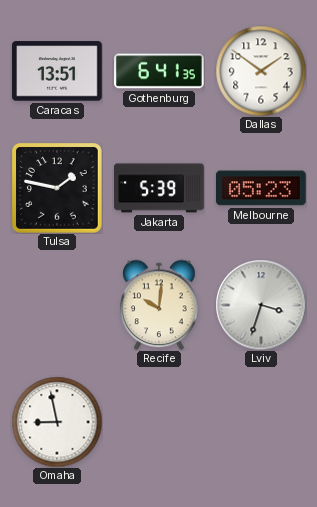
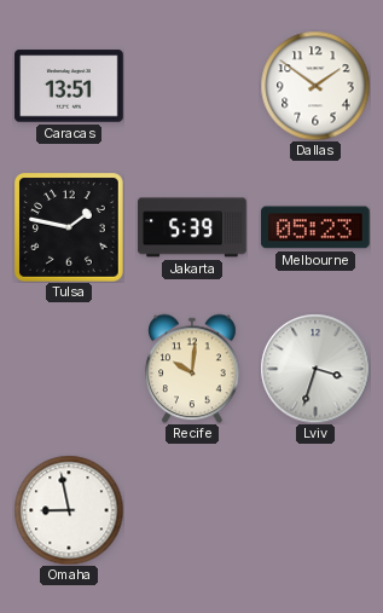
Gothenburg: 6:41 -> none (159, 71)
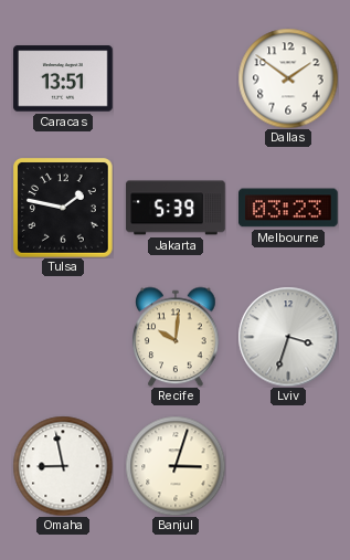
Melbourne: 05:23 -> 03:23 (289, 208)
Banjul: none -> 3:03 (176, 466)
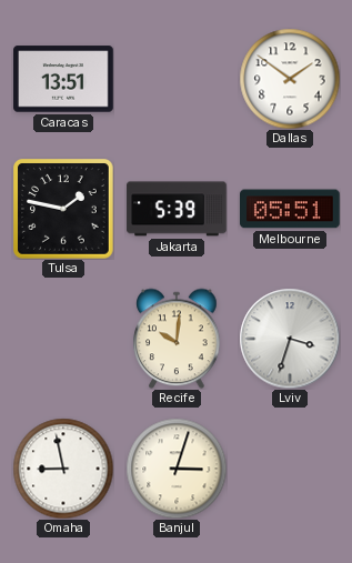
Melbourne: 03:23 -> 05:51 (291, 209)
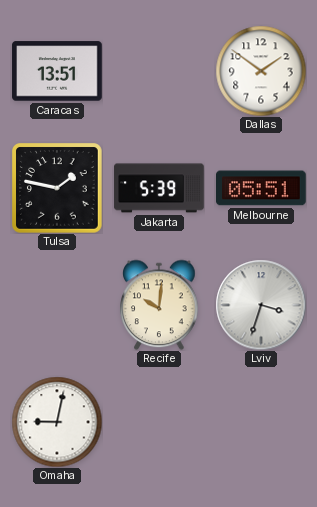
Omaha: 8:58 -> 9:02 (57, 422)
Banjul: 3:03 -> none (177, 469)
